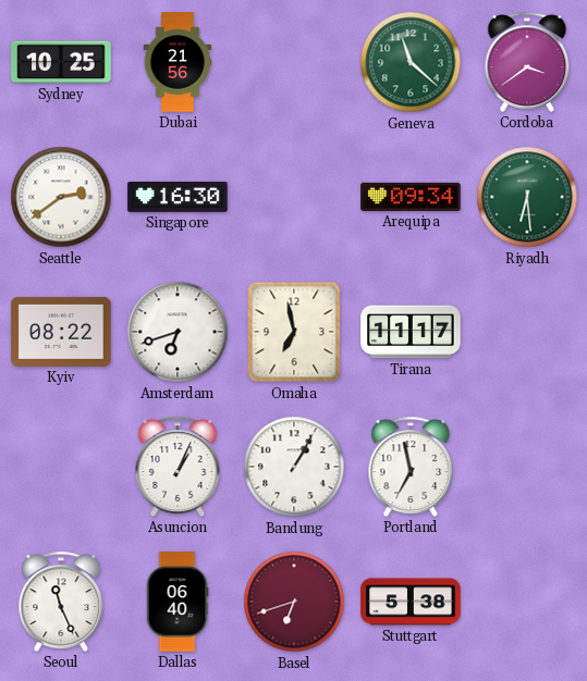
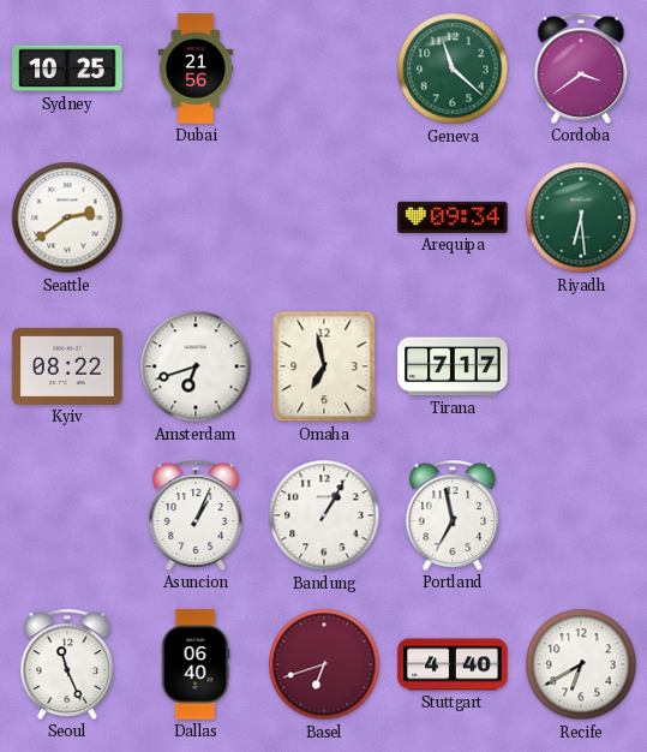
Singapore: 16:30 -> none (178, 198)
Tirana: 11:17 -> 7:17 (453, 366)
Stuttgart: 5:38 -> 4:40 (453, 664)
Recife: none -> 6:40 (581, 664)
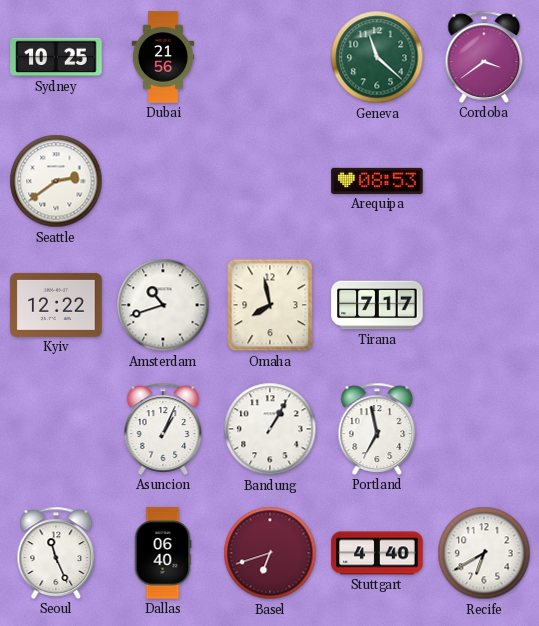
Arequipa: 09:34 -> 08:53 (377, 181)
Riyadh: 6:29 -> none (581, 217)
Kyiv: 08:22 -> 12:22 (56, 305)
Amsterdam: 6:42 -> 10:42 (163, 305)
Omaha: 6:58 -> 7:58 (270, 305)
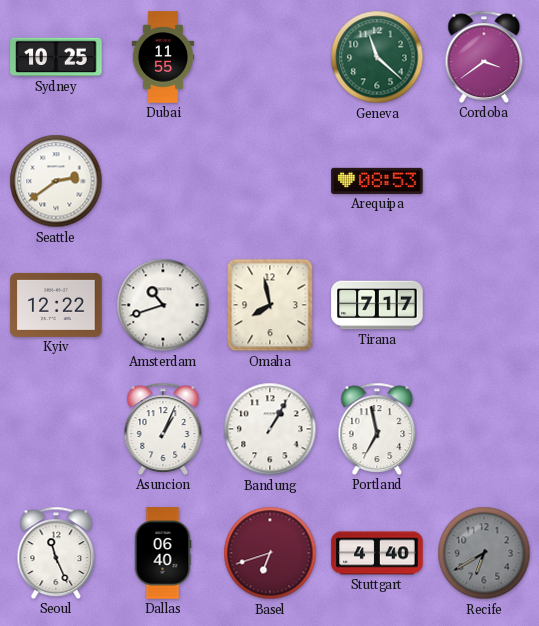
Dubai: 21:56 -> 11:55 (163, 57)
Recife dial: white -> grey (484, 553)
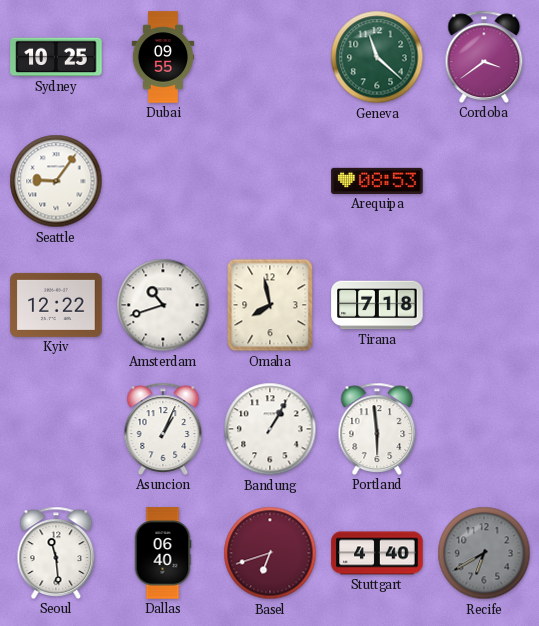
Dubai: 11:55 -> 09:55 (163, 57)
Seattle: 2:39 -> 9:06 (56, 181)
Tirana: 7:17 -> 7:18 (377, 305)
Portland: 6:58 -> 5:59 (377, 429)
Seoul: 11:26 -> 11:29 (56, 553)
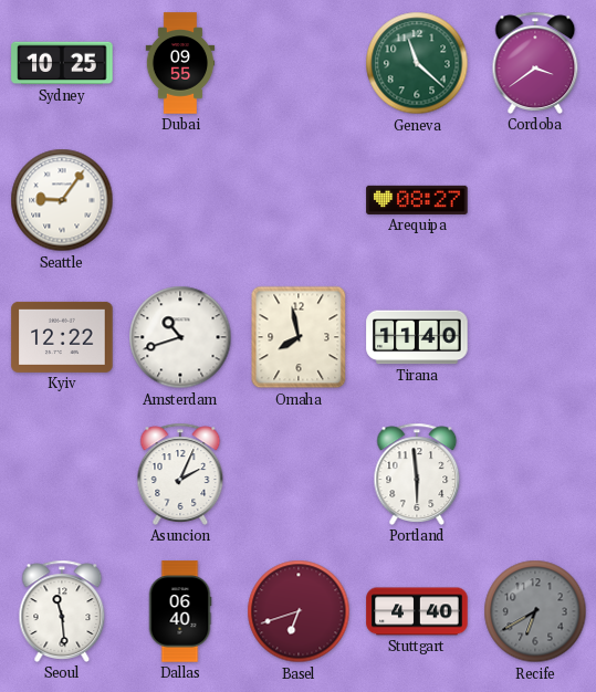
Arequipa: 08:53 -> 08:27 (417, 200)
Tirana: 7:18 -> 11:40 (417, 337)
Asuncion: 1:04 -> 2:04 (180, 474)
Bandung: 1:05 -> none (270, 429)
